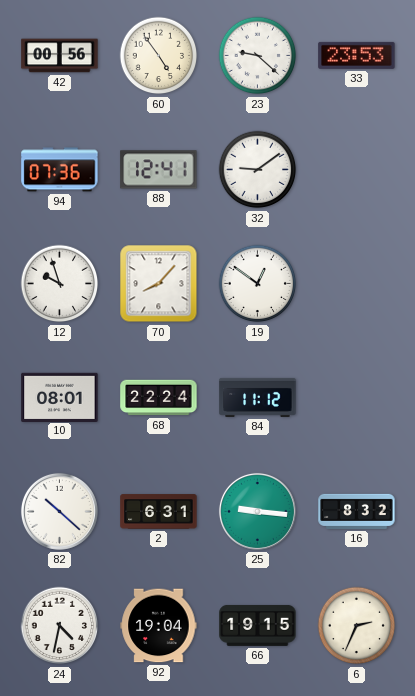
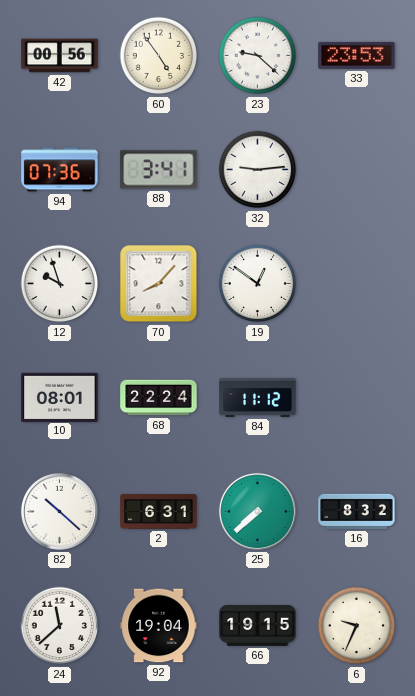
88: 12:41 -> 3:41 (159, 170)
32: 9:09 -> 9:14 (258, 170)
25: 9:16 -> 7:38 (257, 511)
24: 4:32 -> 11:38 (60, 626)
6: 2:34 -> 9:34 (357, 626)
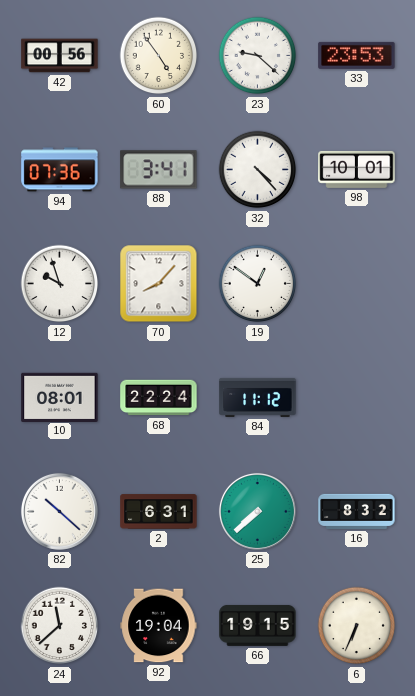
32: 9:14 -> 4:23 (258, 170)
98: none -> 10:01 (357, 169)
6: 9:34 -> 6:34 (357, 626)
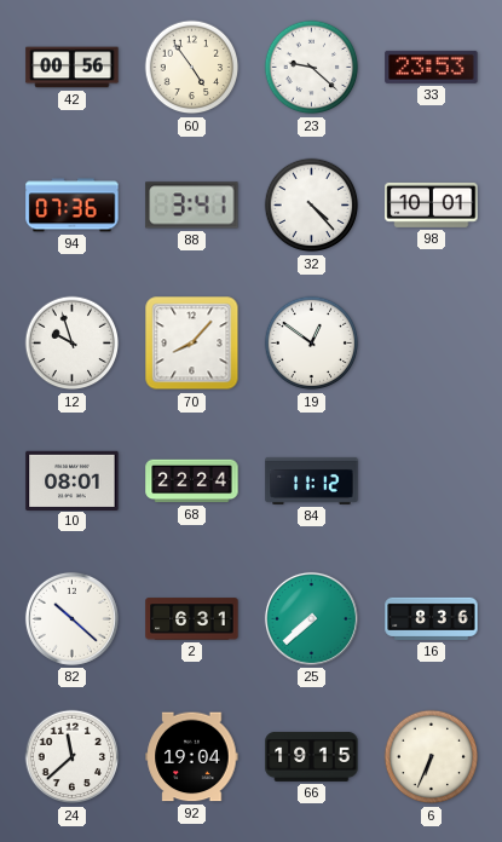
16: 8:32 -> 8:36 (432, 618)
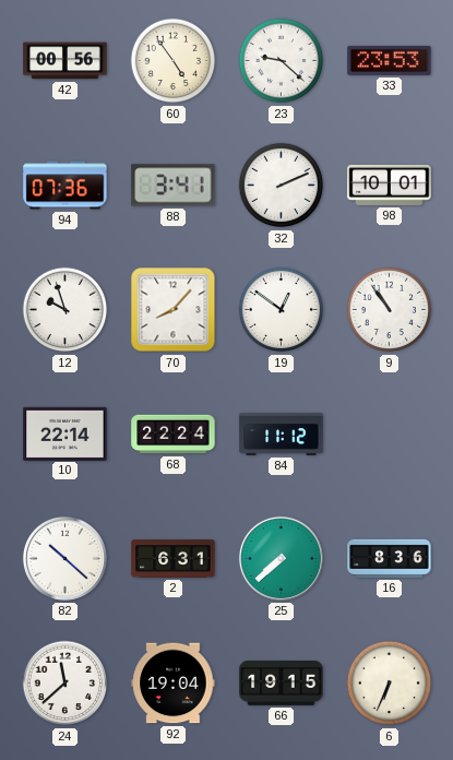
32: 4:23 -> 2:11 (282, 186)
9: none -> 10:54 (390, 310)
10: 08:01 -> 22:14 (65, 434)
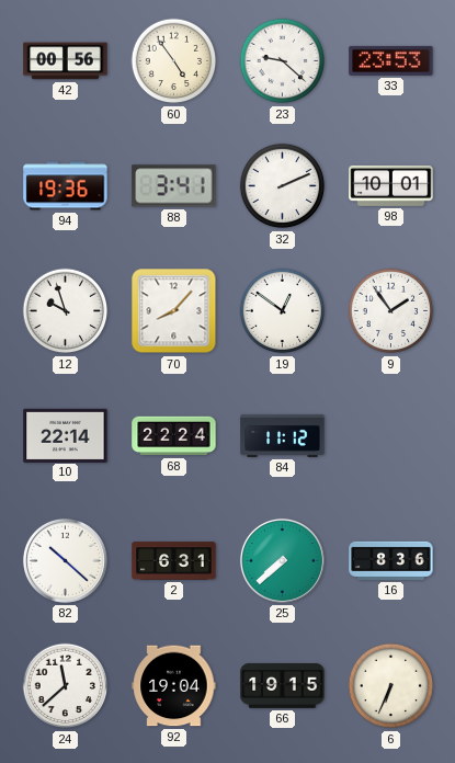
94: 07:36 -> 19:36 (66, 186)
9: 10:54 -> 1:54 (391, 311)
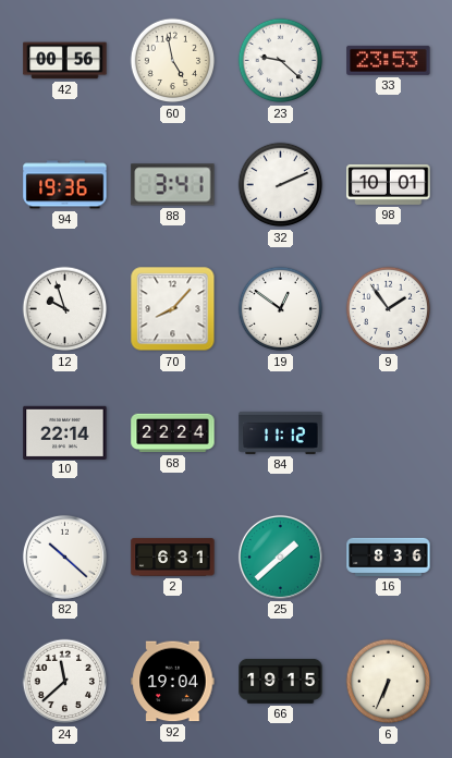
60: 4:54 -> 4:58 (173, 61)
25: 7:38 -> 1:38 (280, 557)
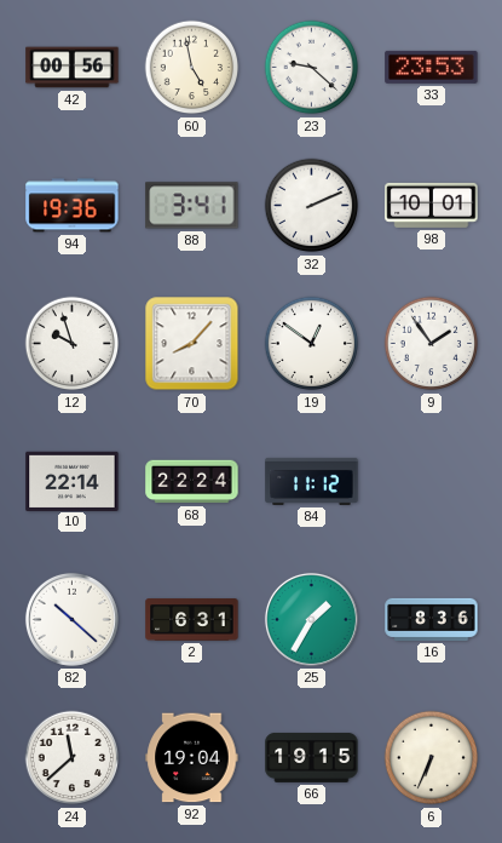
25: 1:38 -> 1:35 (311, 619)
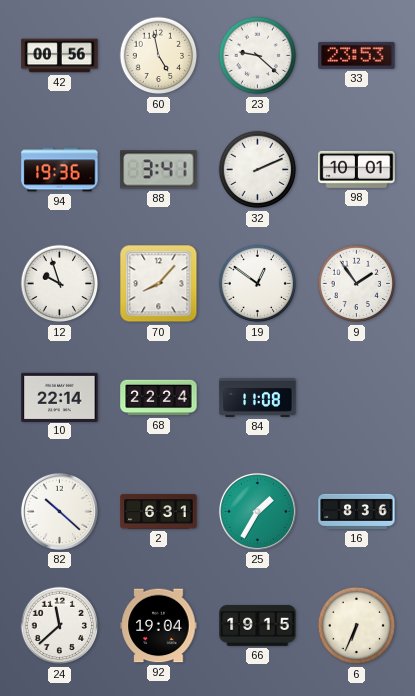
84: 11:12 -> 11:08 (258, 397)
